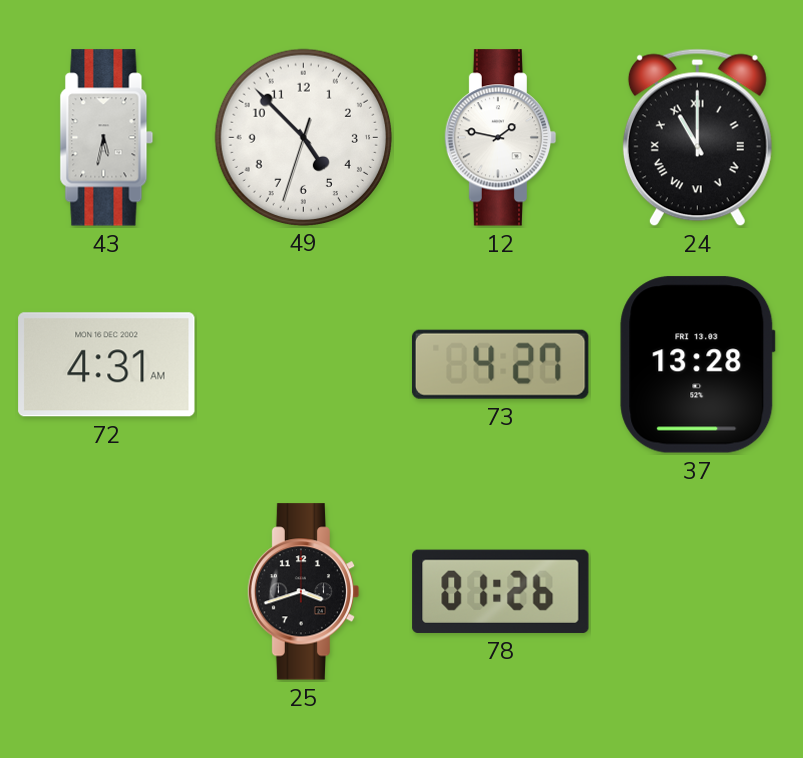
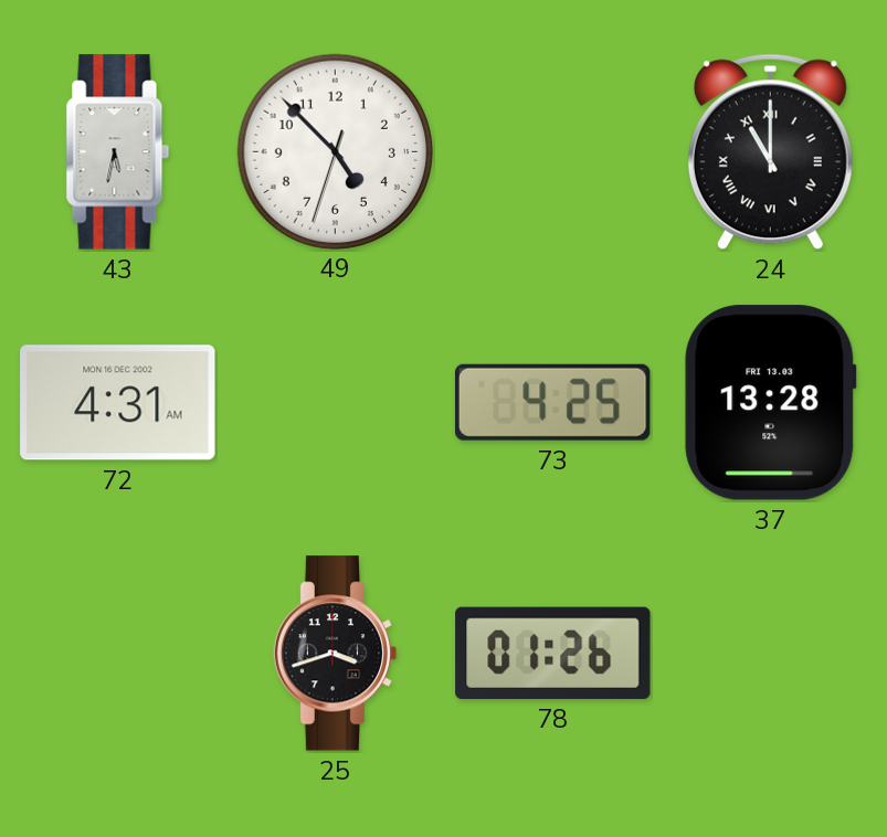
12: 1:47 -> none (501, 138)
73: 4:27 -> 4:25 (552, 402)
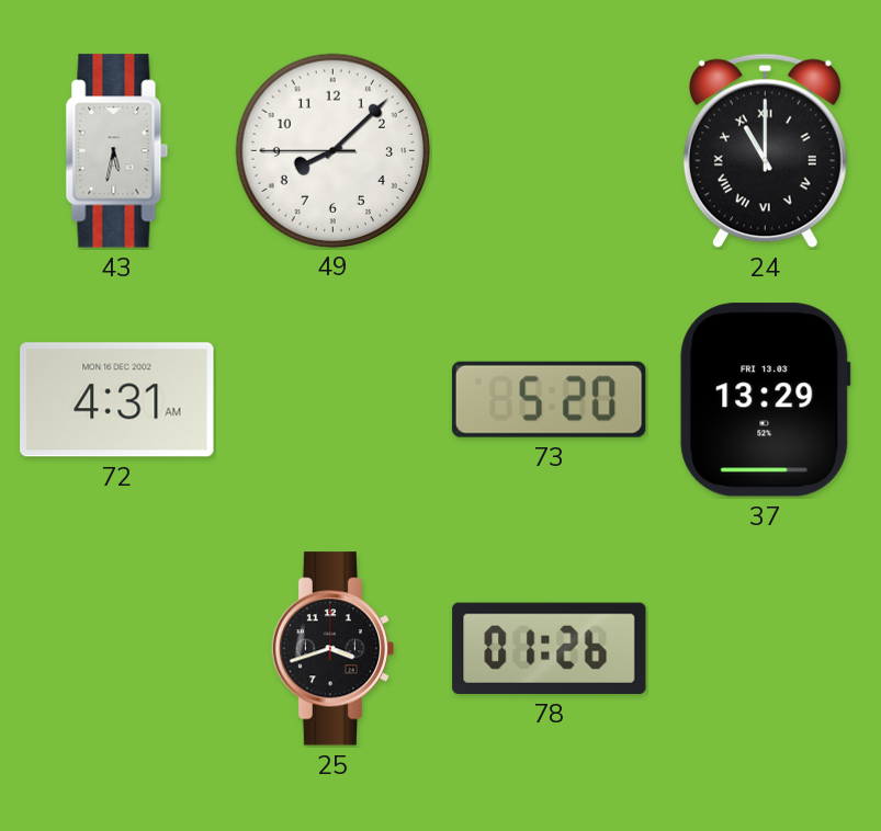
49: 4:52 -> 8:07 (332, 150)
73: 4:25 -> 5:20 (549, 399)
37: 13:28 -> 13:29 (766, 400)
